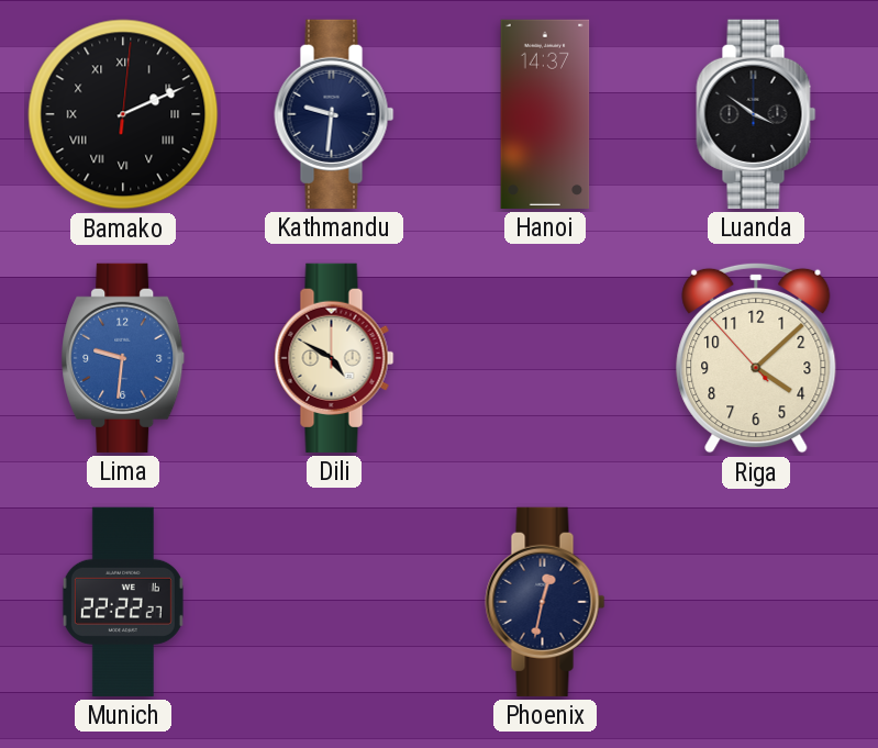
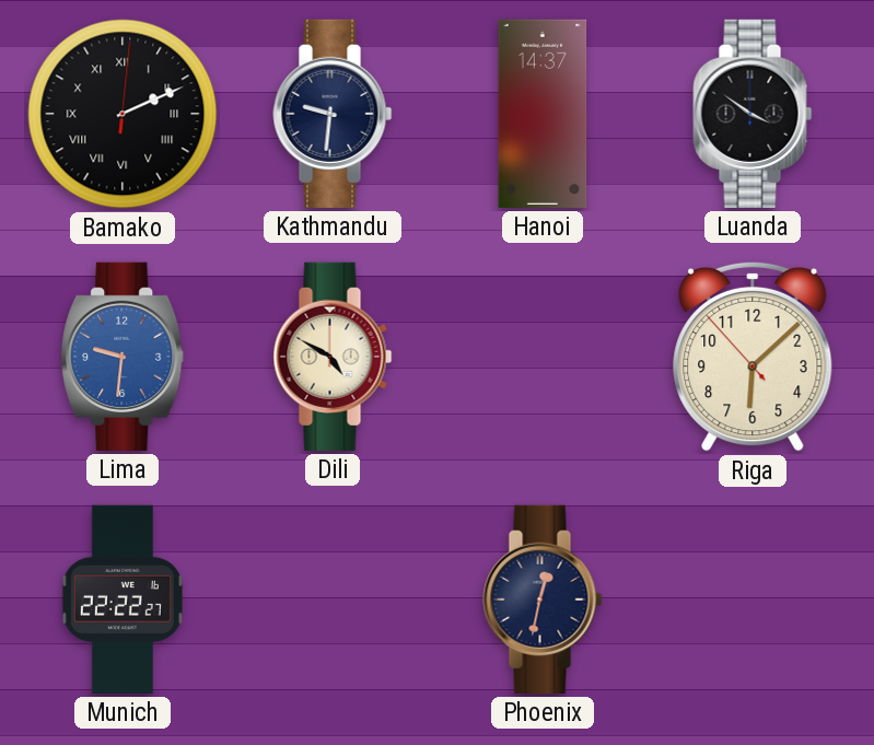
Riga: 4:07 -> 6:07 (753, 357)
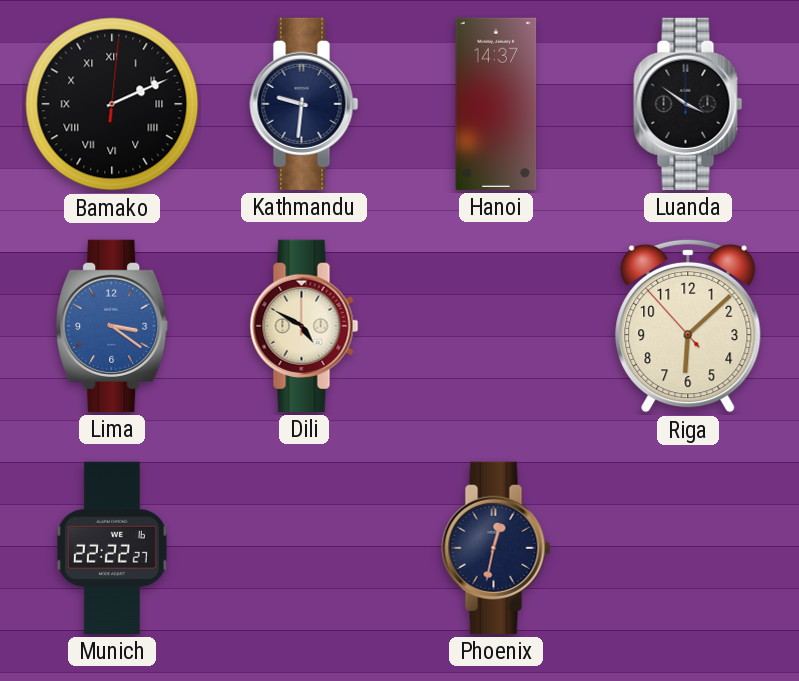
Lima: 9:31 -> 3:21 (112, 326)
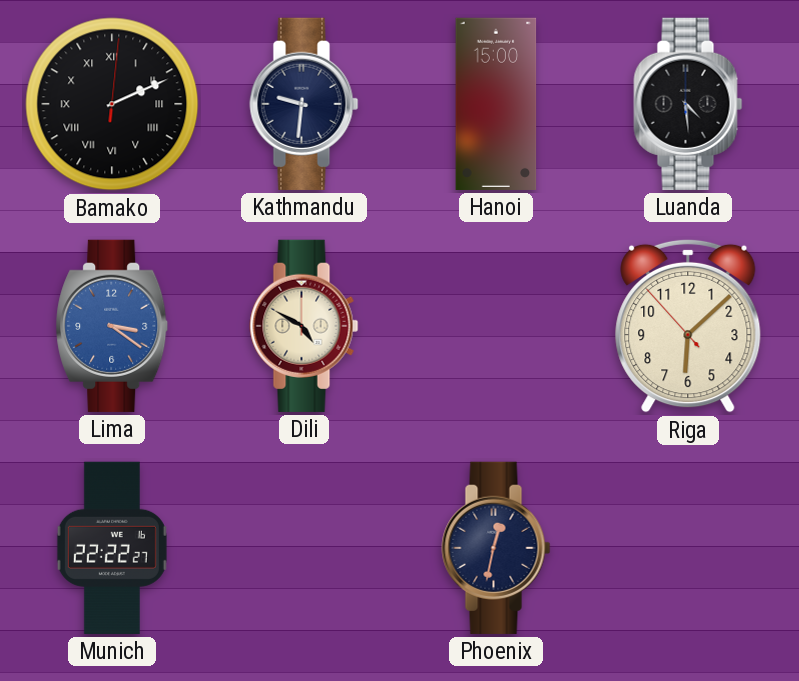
Hanoi: 14:37 -> 15:00 (496, 104)
Luanda: 3:51 -> 4:29 (688, 104)
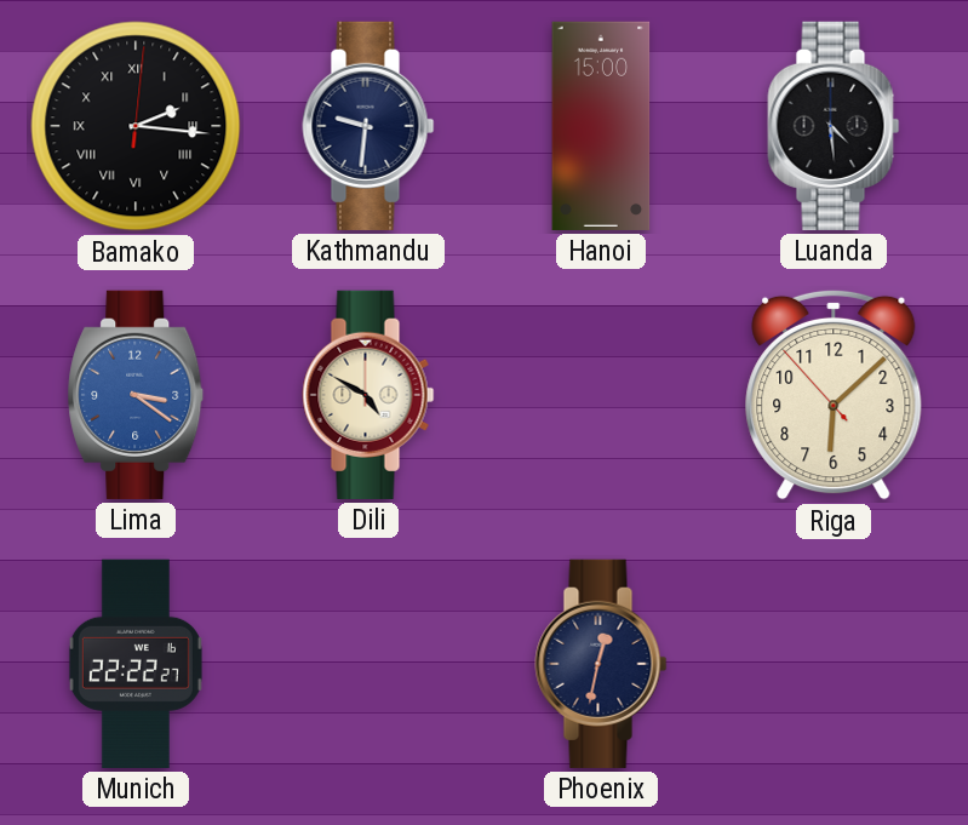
Bamako: 2:11 -> 2:16 (136, 126)
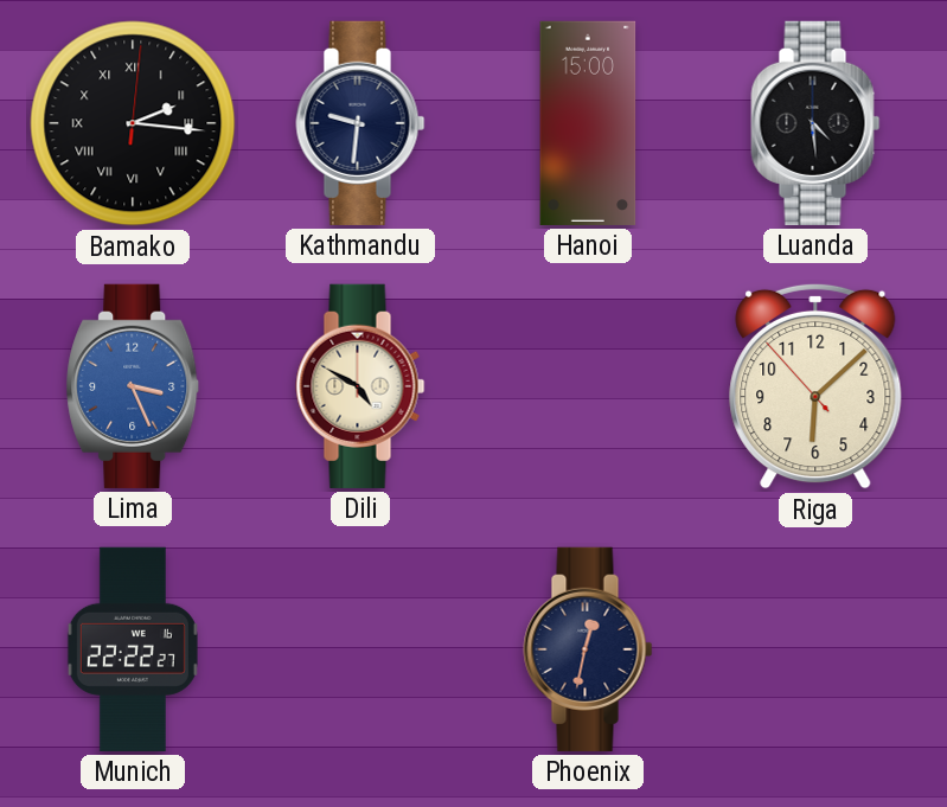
Lima: 3:21 -> 3:26 (133, 386)
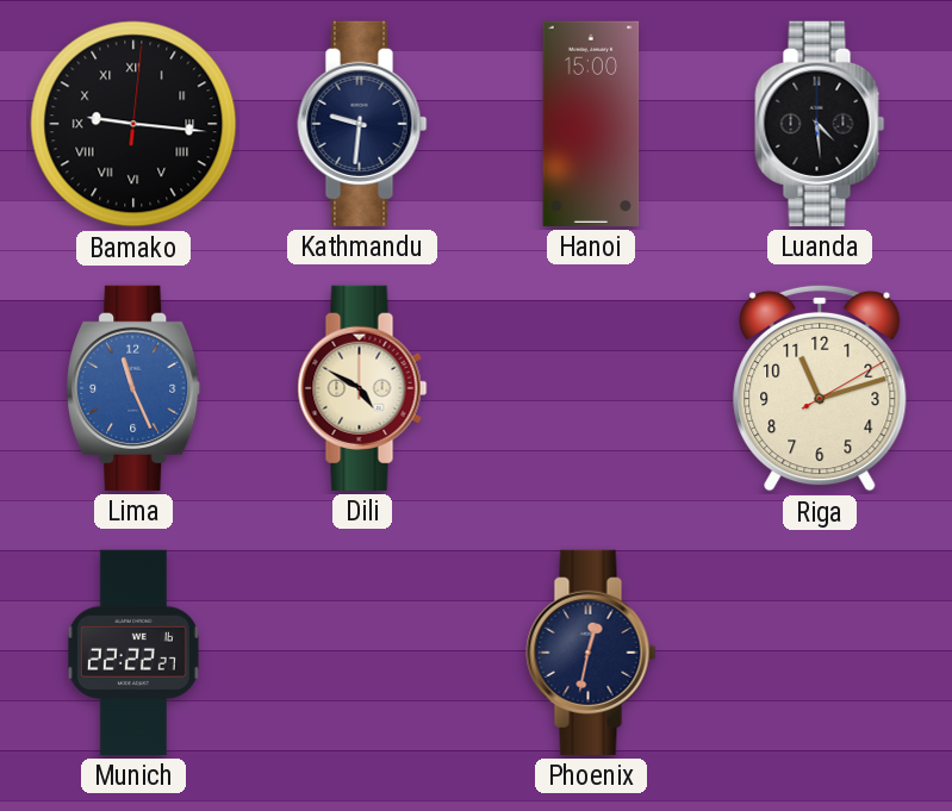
Bamako: 2:16 -> 9:16 (133, 124)
Lima: 3:26 -> 11:26 (133, 388)
Riga: 6:07 -> 11:12 (820, 388)
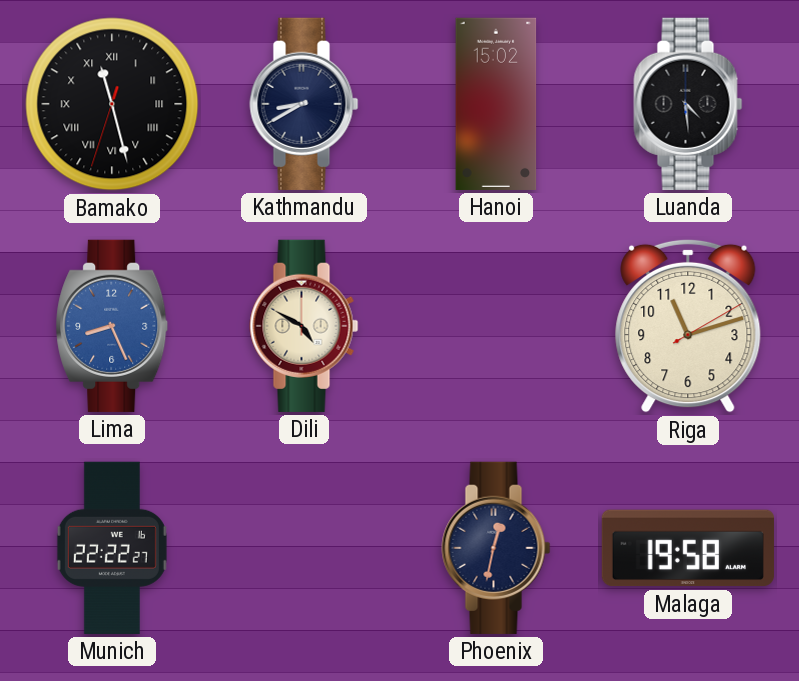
Bamako: 9:16 -> 11:27 (112, 104)
Kathmandu: 9:31 -> 8:40 (304, 104)
Hanoi: 15:00 -> 15:02 (496, 104)
Lima: 11:26 -> 8:26 (112, 326)
Malaga: none -> 19:58 (688, 548)
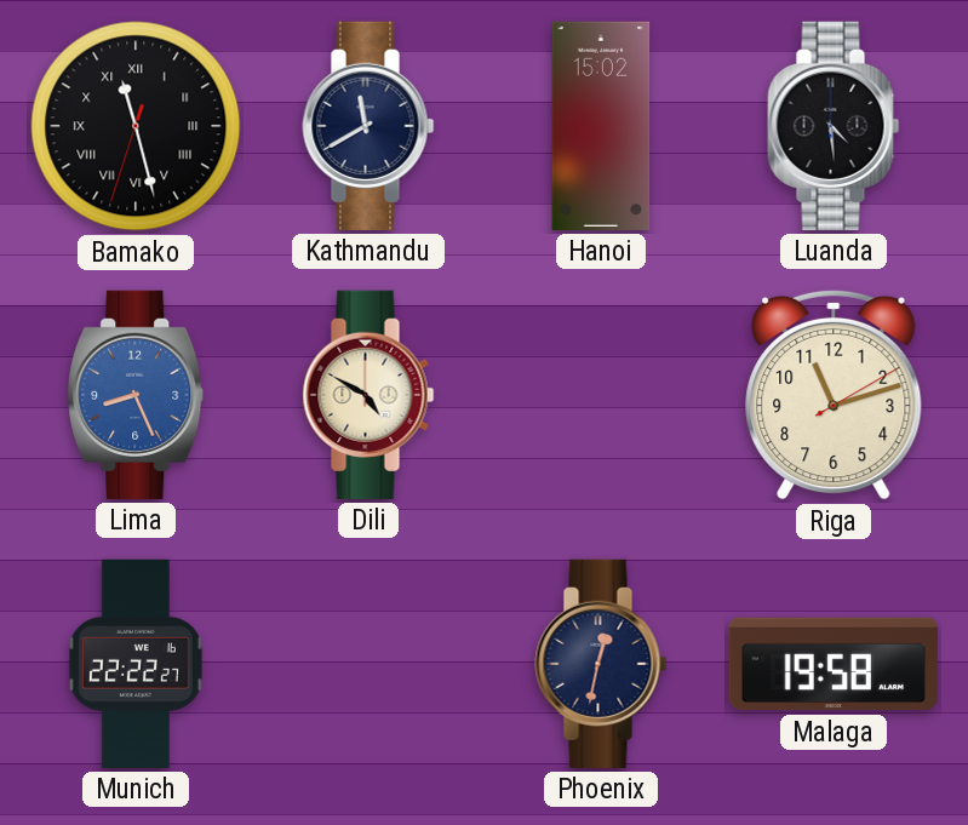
Kathmandu: 8:40 -> 11:40 (368, 126)
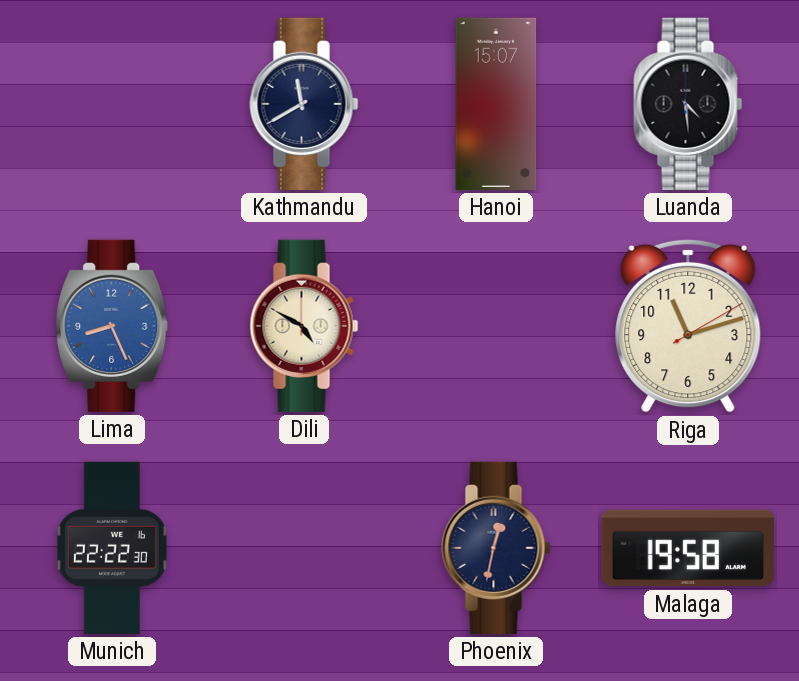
Bamako: 11:27 -> none (136, 126)
Hanoi: 15:02 -> 15:07 (496, 104)
Munich: 22:22:27 -> 22:22:30 (112, 548)
